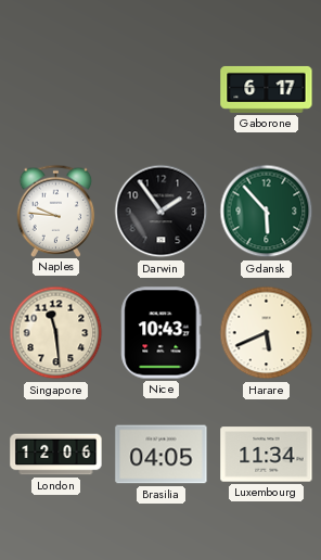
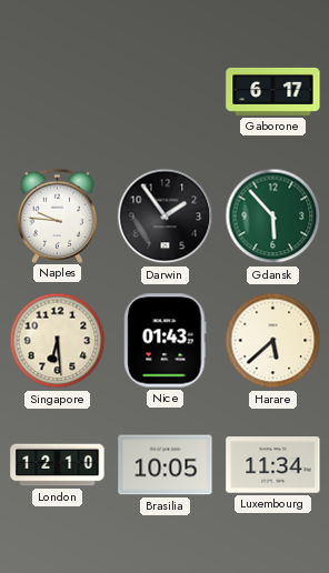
Singapore: 11:29 -> 6:29 (58, 341)
Nice: 10:43 -> 01:43 (166, 341)
Harare: 5:41 -> 5:38 (273, 341)
London: 12:06 -> 12:10 (58, 465)
Brasilia: 04:05 -> 10:05 (166, 465)
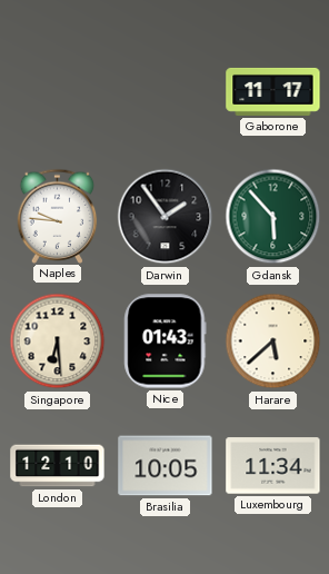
Gaborone: 6:17 -> 11:17 (273, 91)
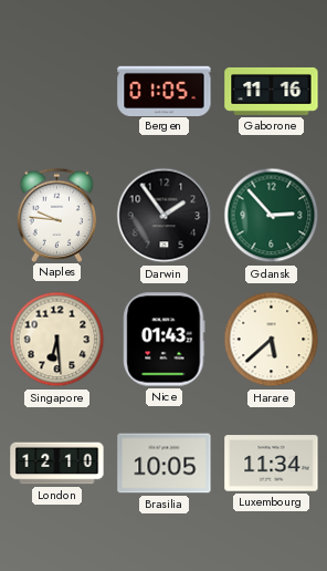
Bergen: none -> 01:05 (165, 91)
Gaborone: 11:17 -> 11:16 (272, 91)
Gdansk: 5:53 -> 2:53 (272, 216)
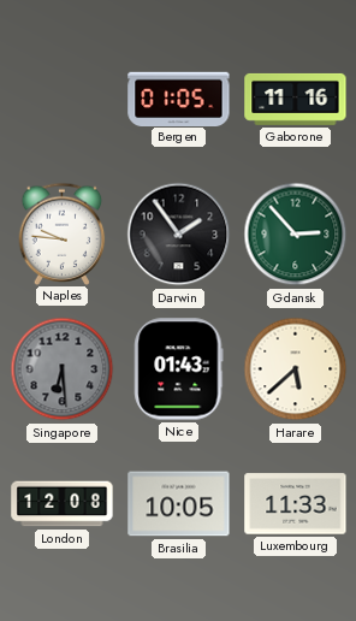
Singapore dial: cream -> grey (63, 369)
London: 12:10 -> 12:08 (63, 504)
Luxembourg: 11:34 -> 11:33 (296, 504)
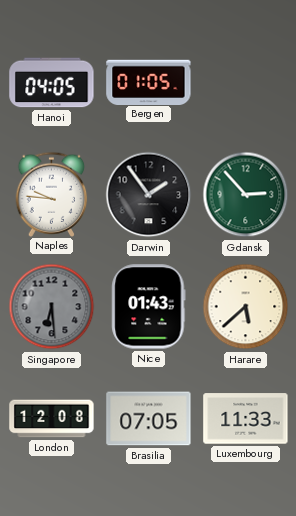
Hanoi: none -> 04:05 (52, 83)
Gaborone: 11:16 -> none (296, 99)
Brasilia: 10:05 -> 07:05 (149, 419)
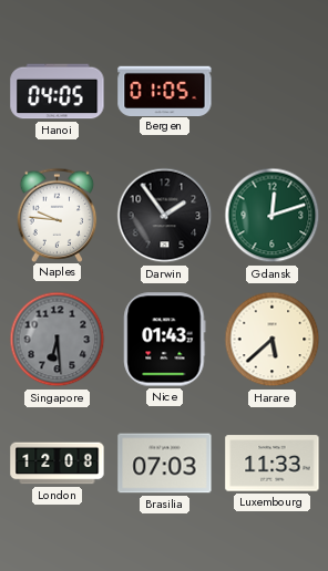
Gdansk: 2:53 -> 12:12 (273, 216)
Brasilia: 07:05 -> 07:03 (165, 464)
